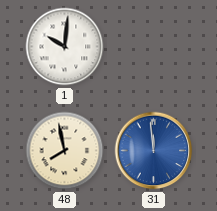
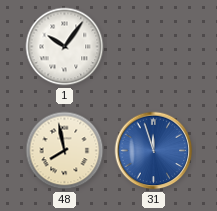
1: 10:01 -> 10:06 (65, 47)
31: 11:59 -> 11:57 (154, 151)
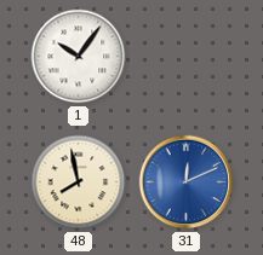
31: 11:57 -> 12:11 (187, 182)
